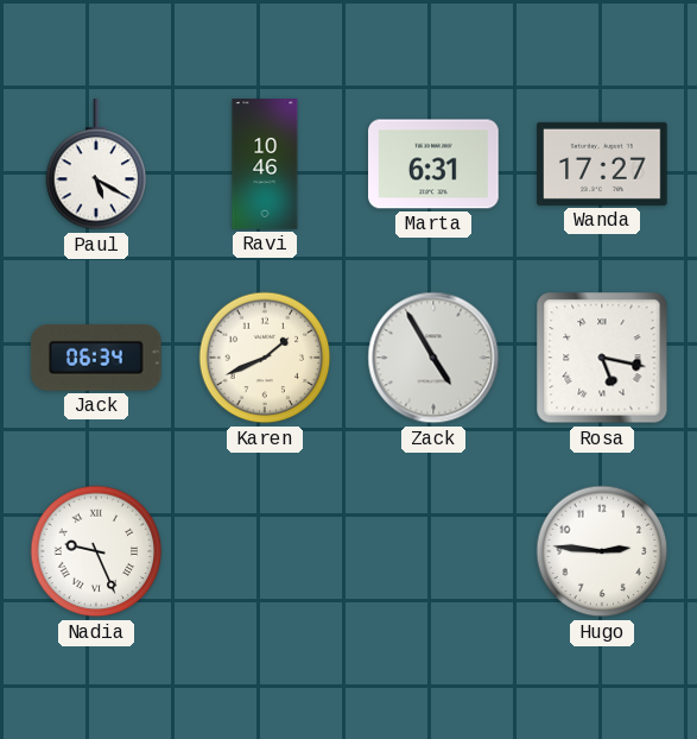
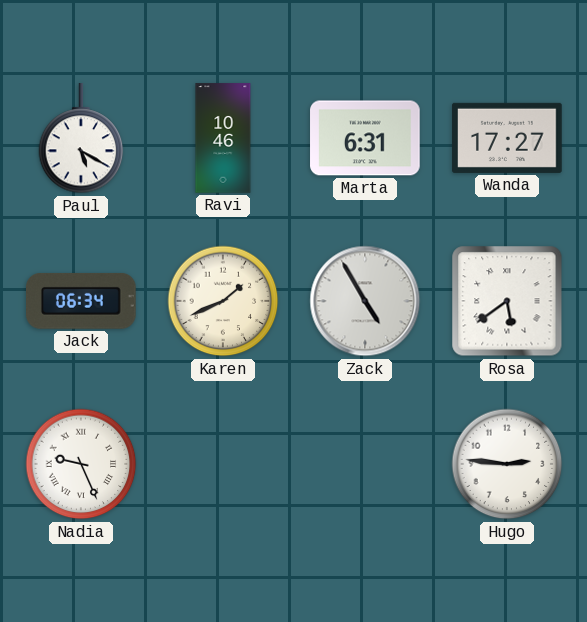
Rosa: 5:17 -> 5:39 (507, 301)
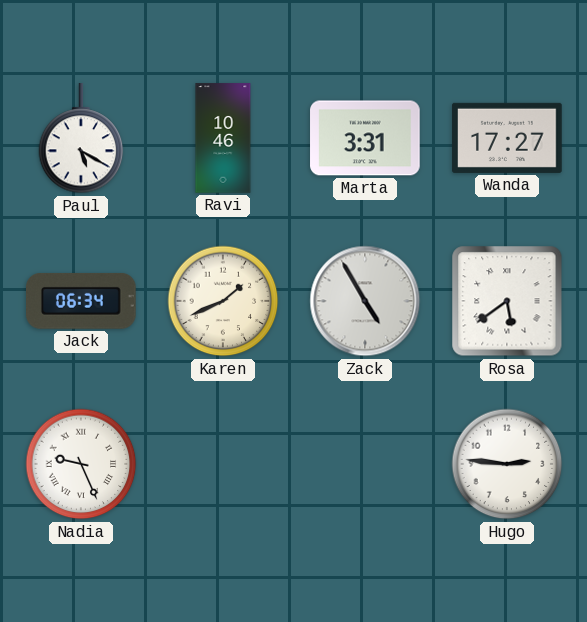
Marta: 6:31 -> 3:31 (365, 138)
